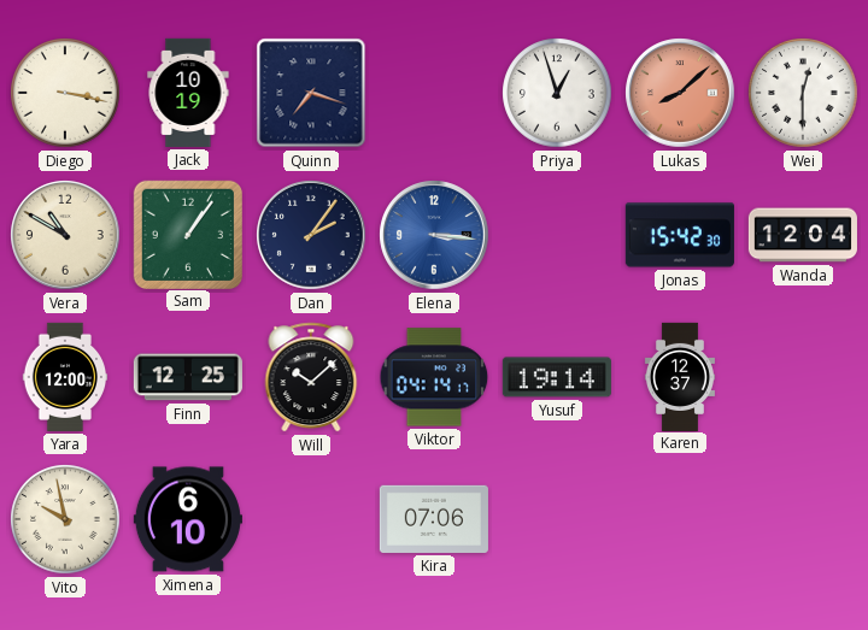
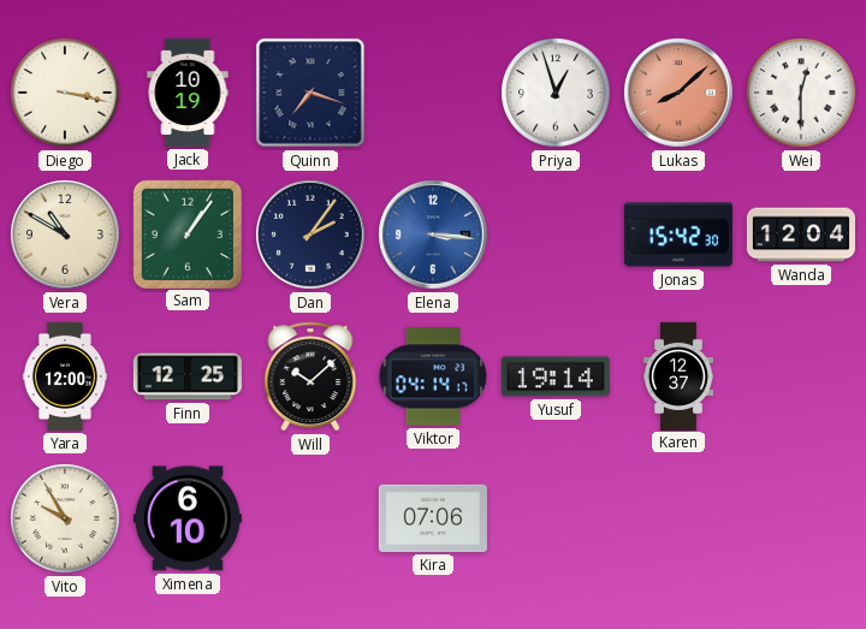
Vito: 9:58 -> 9:55 (65, 518)
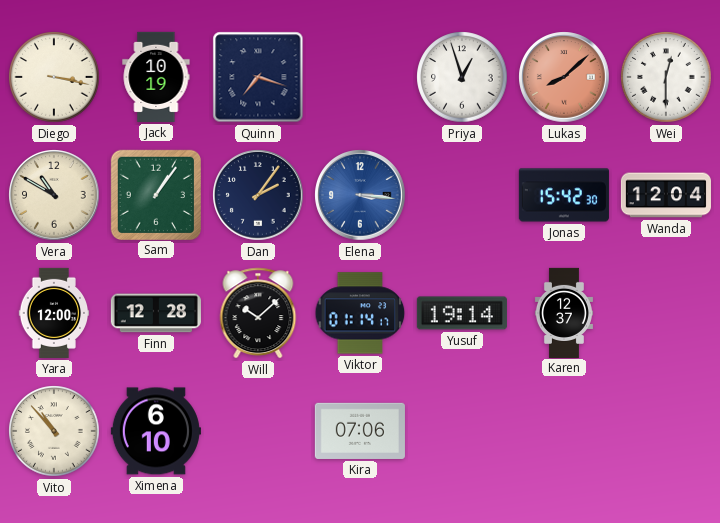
Finn: 12:25 -> 12:28 (156, 313)
Viktor: 04:14 -> 01:14 (360, 313)
Vito: 9:55 -> 10:53 (54, 431)
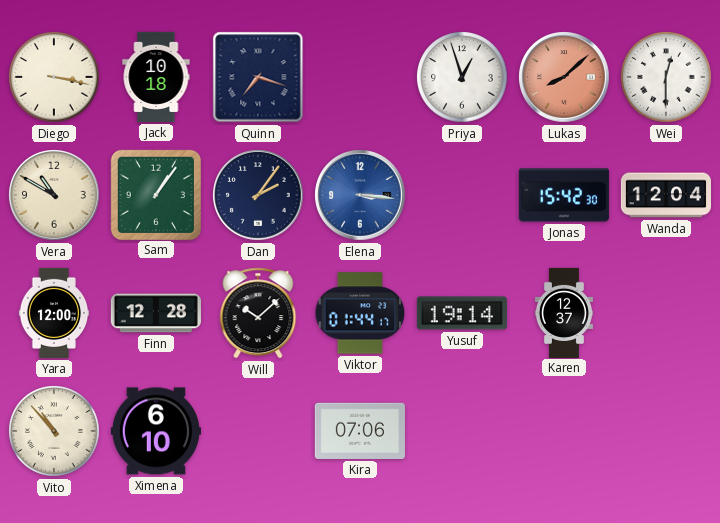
Jack: 10:19 -> 10:18 (156, 77)
Viktor: 01:14 -> 01:44 (360, 313)
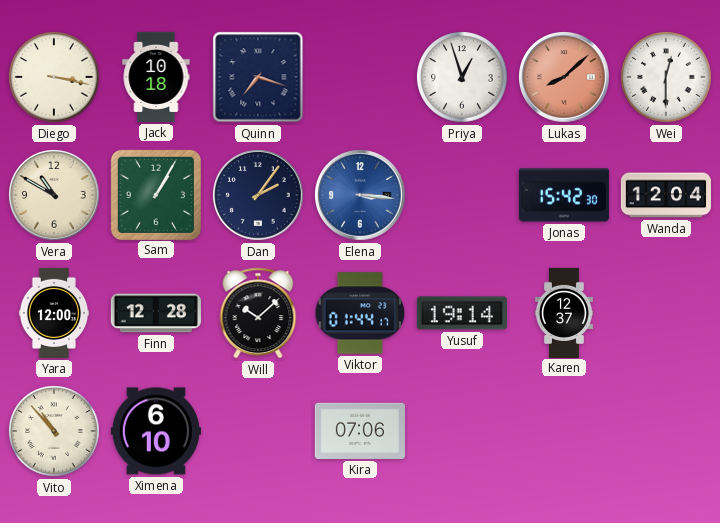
Sam: 1:06 -> 1:05 (155, 194)
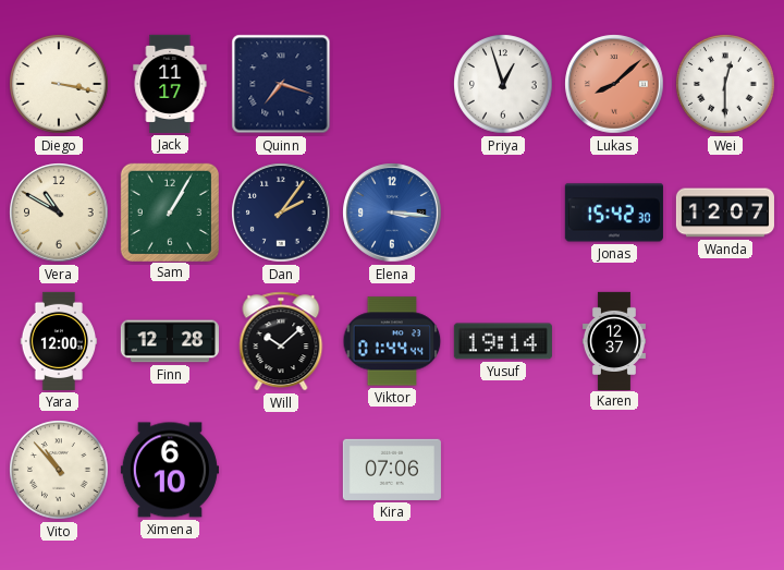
Jack: 10:18 -> 11:17 (170, 84)
Wanda: 12:04 -> 12:07 (725, 213)
Viktor: 01:44:17 -> 01:44:44 (392, 341)
